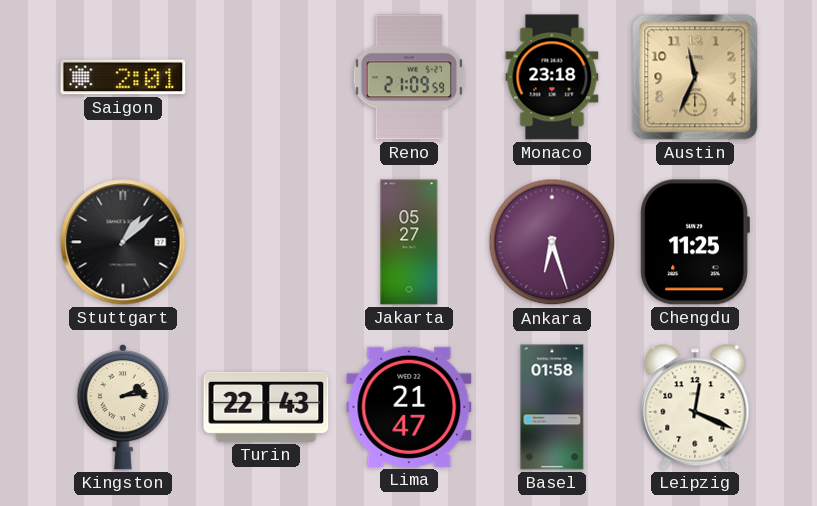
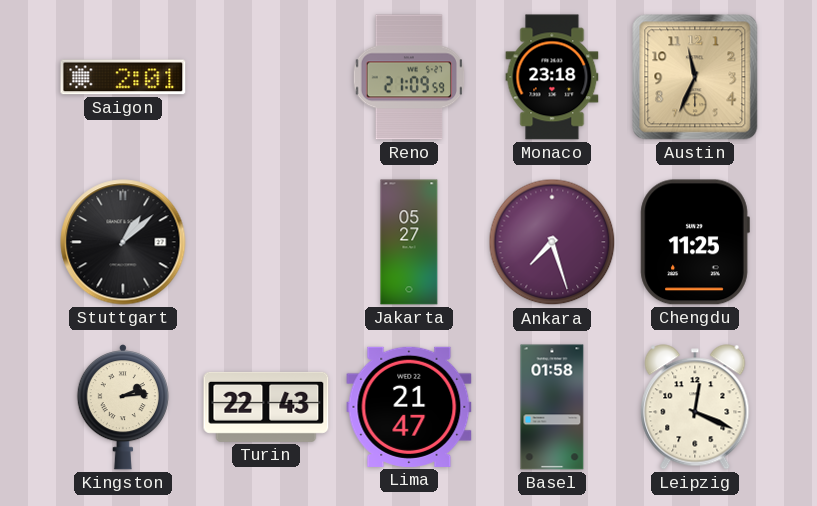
Ankara: 6:27 -> 7:27 (552, 242)
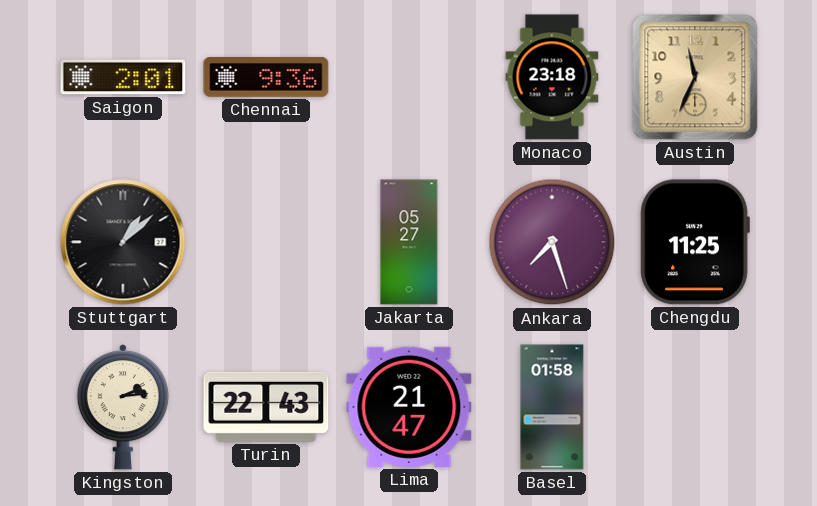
Chennai: none -> 9:36 (266, 77)
Reno: 21:09 -> none (409, 77)
Leipzig: 12:19 -> none (695, 407)
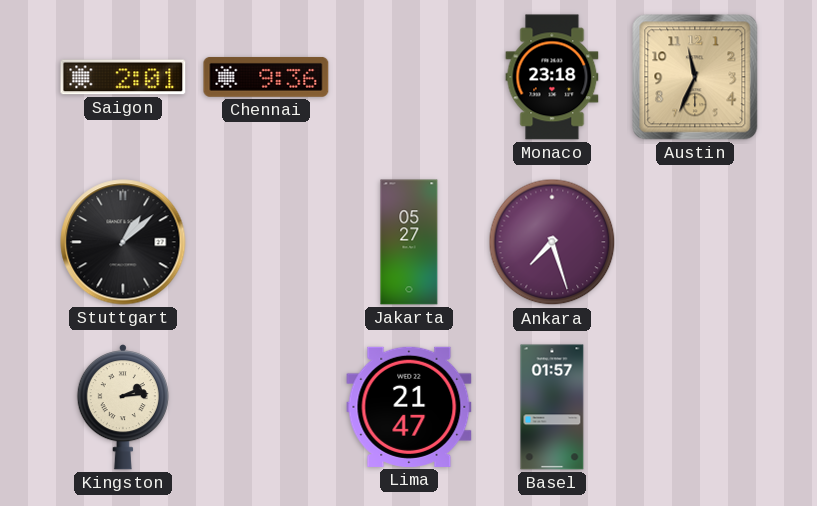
Chengdu: 11:25 -> none (695, 242)
Turin: 22:43 -> none (266, 407)
Basel: 01:58 -> 01:57 (552, 407)
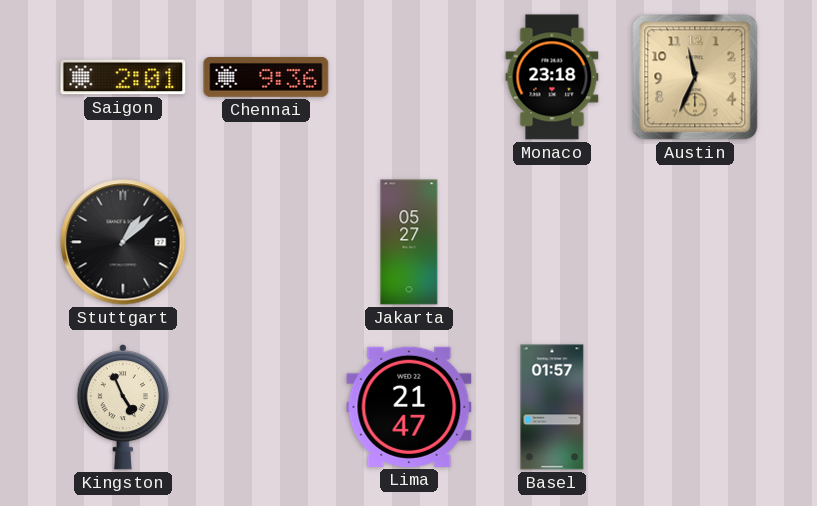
Ankara: 7:27 -> none (552, 242)
Kingston: 2:14 -> 4:56 (122, 408)
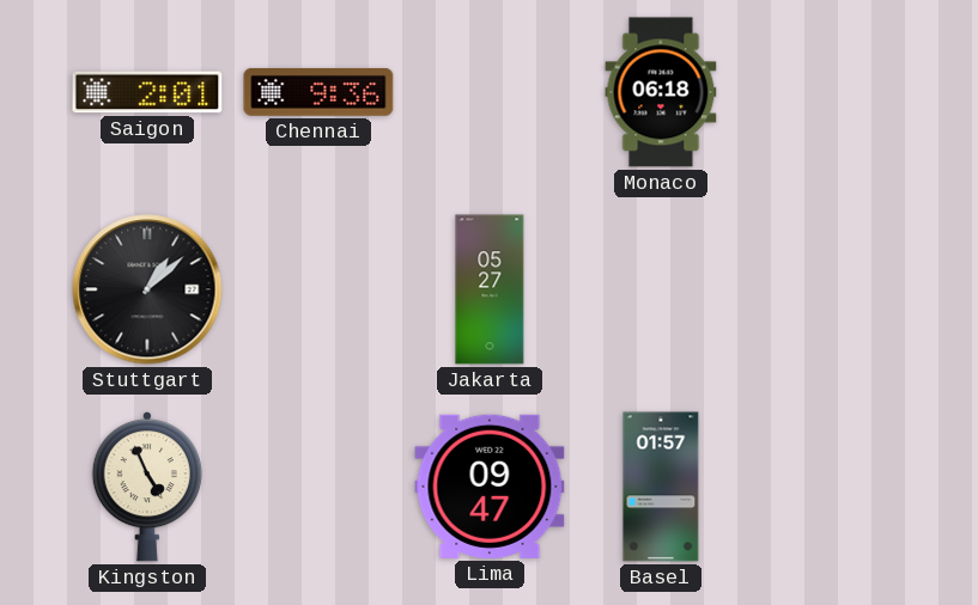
Monaco: 23:18 -> 06:18 (661, 92)
Austin: 11:34 -> none (695, 77)
Lima: 21:47 -> 09:47 (490, 487)
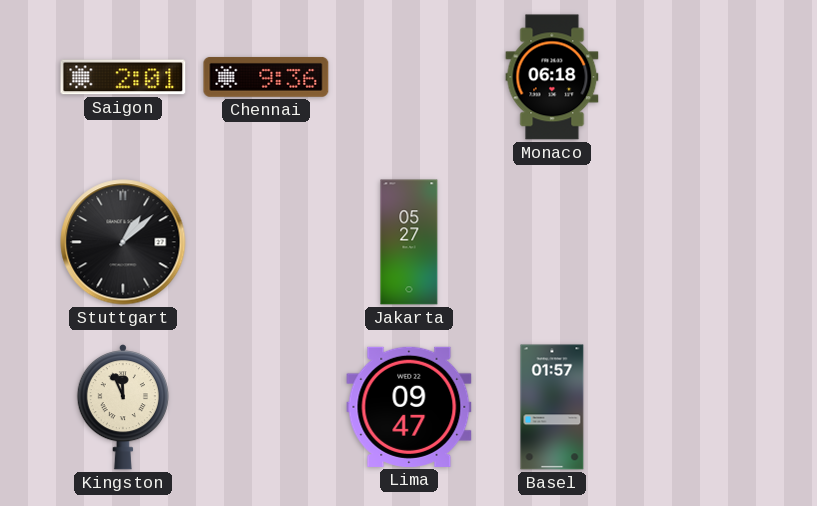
Kingston: 4:56 -> 11:56 (122, 408)
